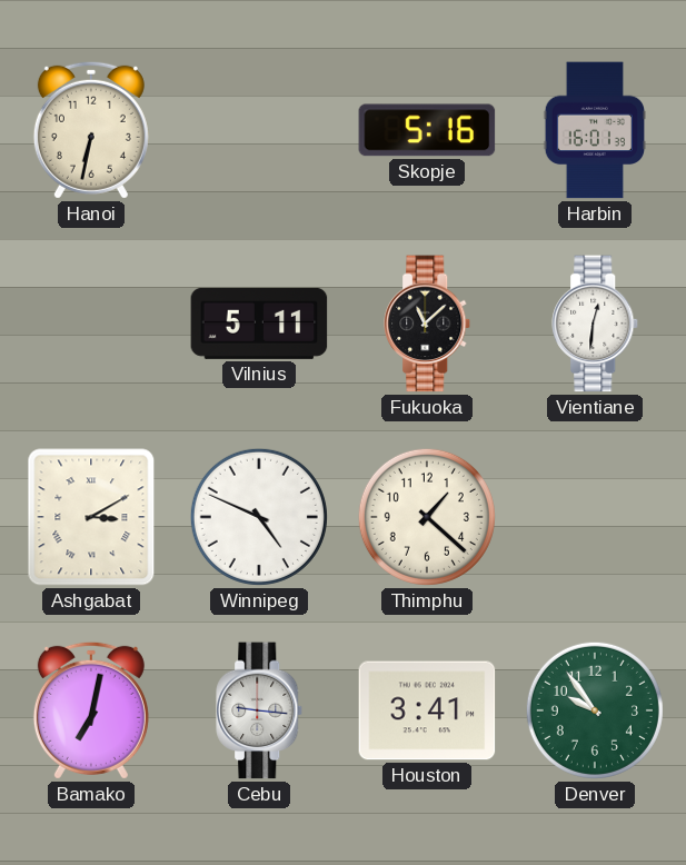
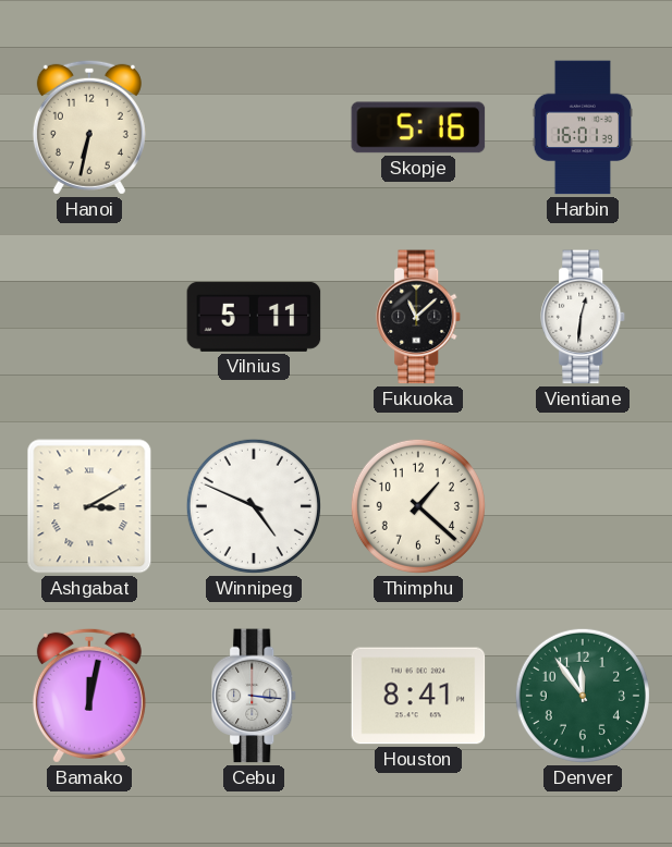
Bamako: 7:02 -> 12:02 (89, 696)
Cebu: 9:16 -> 3:16 (255, 696)
Houston: 3:41 -> 8:41 (418, 696)
Denver: 9:54 -> 11:54 (583, 696)
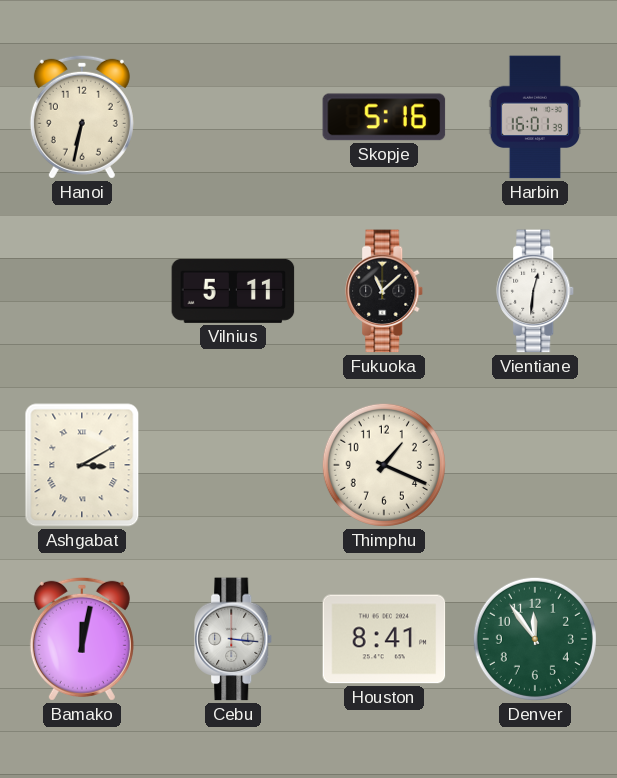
Winnipeg: 4:49 -> none (254, 506)
Thimphu: 1:22 -> 1:19 (384, 465)
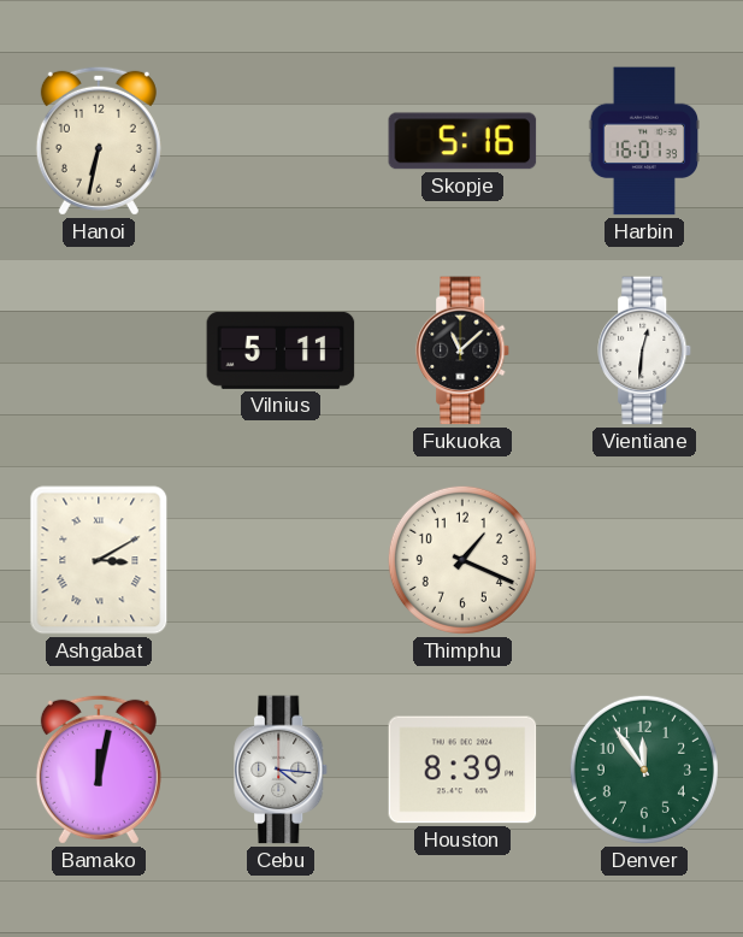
Cebu: 3:16 -> 4:16 (282, 770)
Houston: 8:41 -> 8:39 (462, 770)
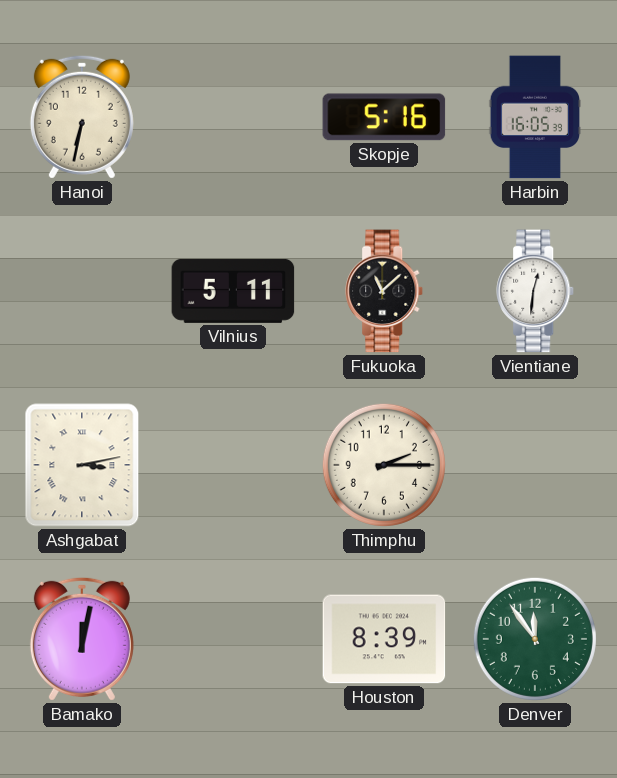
Harbin: 16:01 -> 16:05 (535, 117)
Ashgabat: 3:10 -> 3:13 (82, 465)
Thimphu: 1:19 -> 2:15 (384, 465)
Cebu: 4:16 -> none (282, 770)
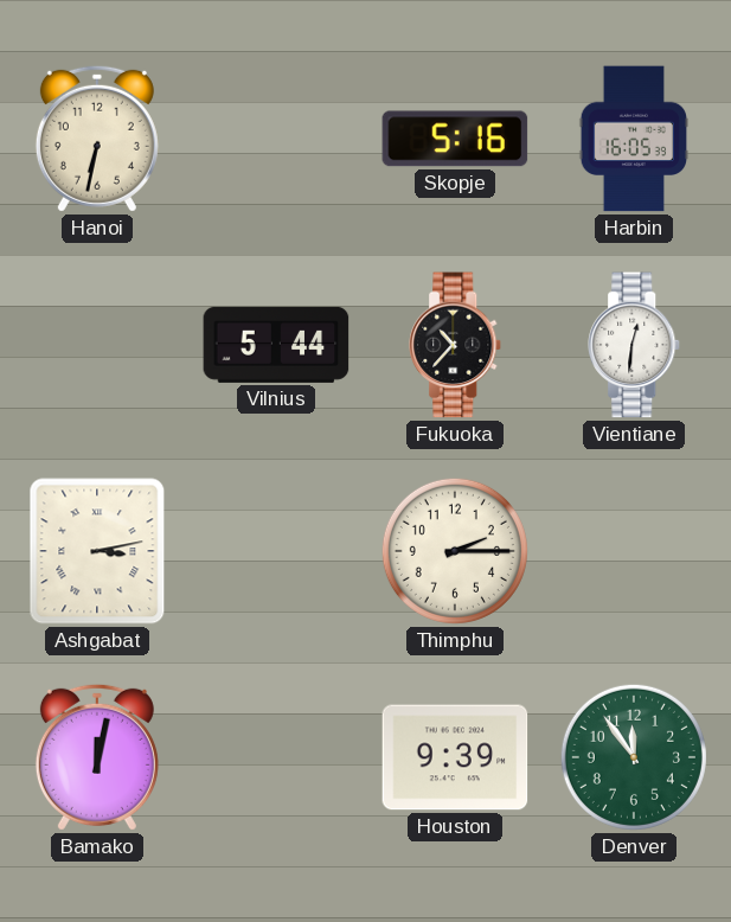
Vilnius: 5:11 -> 5:44 (276, 345)
Fukuoka: 11:08 -> 10:37 (456, 345)
Houston: 8:39 -> 9:39 (455, 757)
